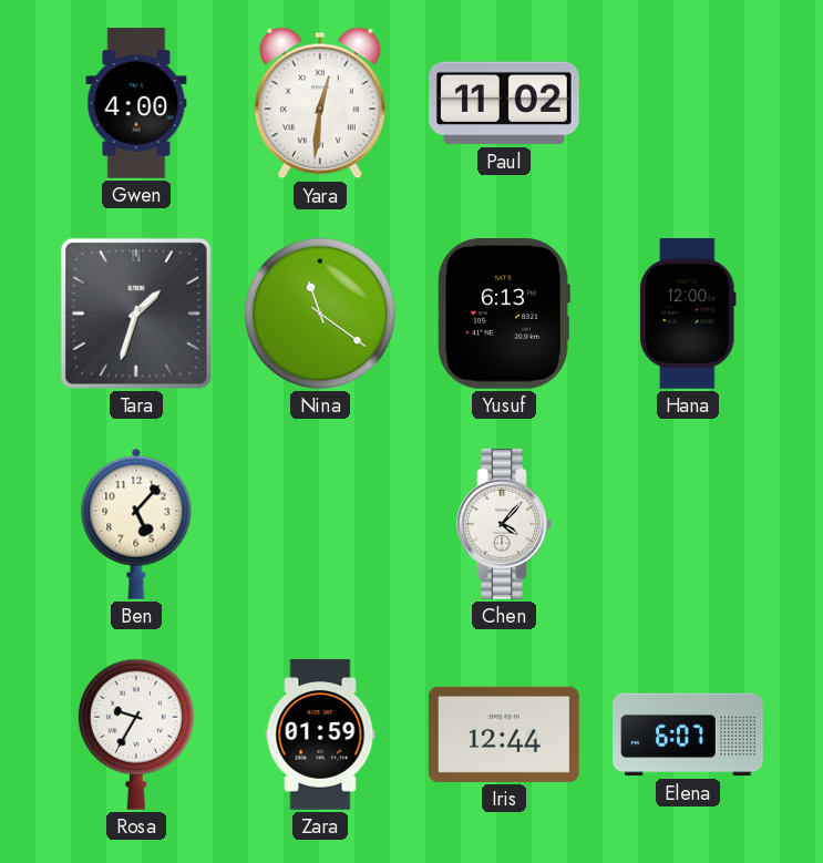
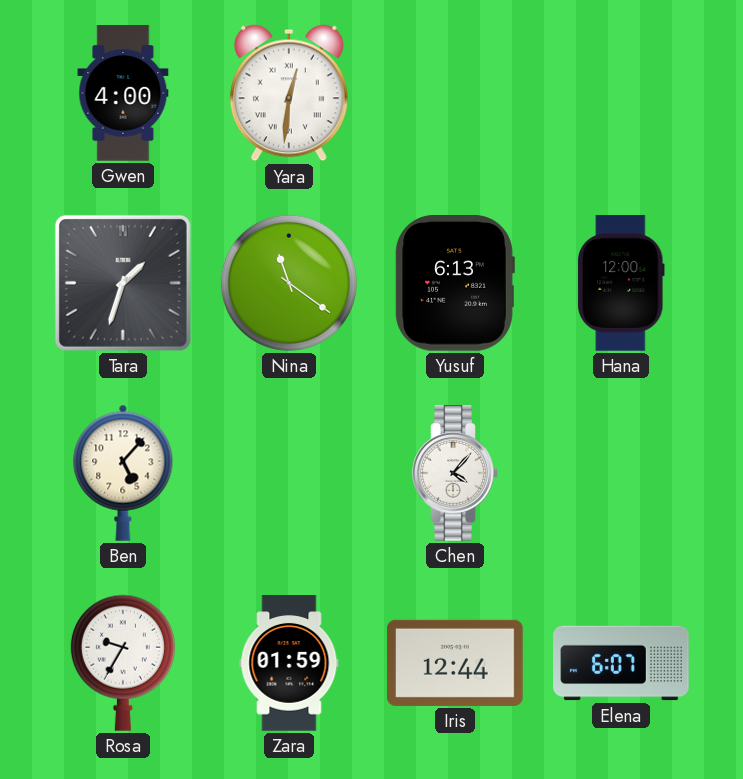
Paul: 11:02 -> none (504, 103)
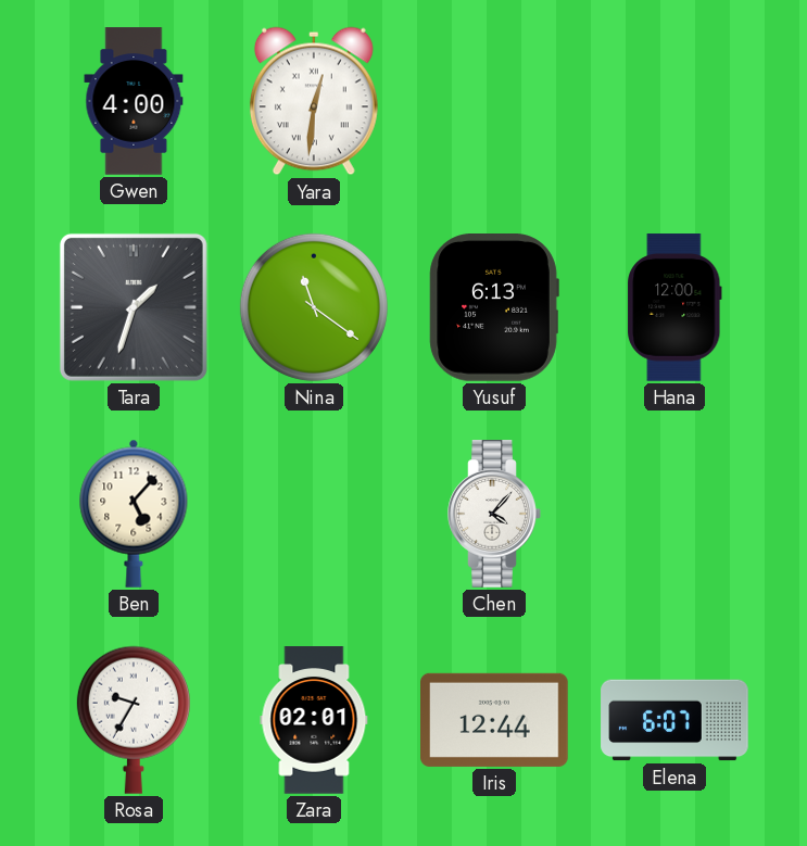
Zara: 01:59 -> 02:01 (314, 720)
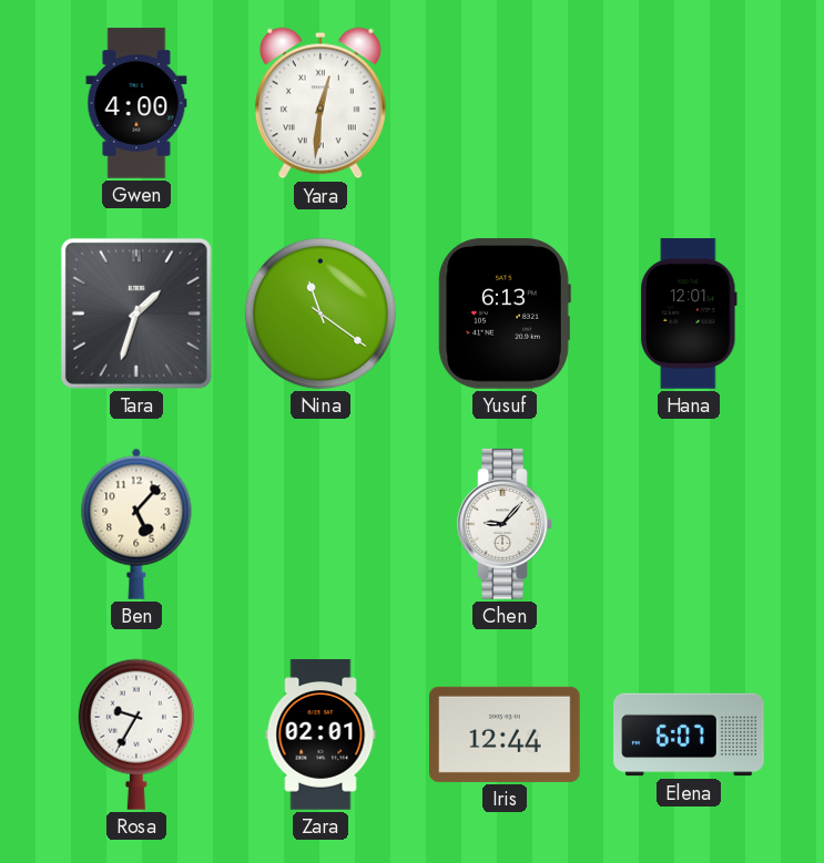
Hana: 12:00 -> 12:01 (689, 314)
Chen: 4:07 -> 9:07 (505, 524)
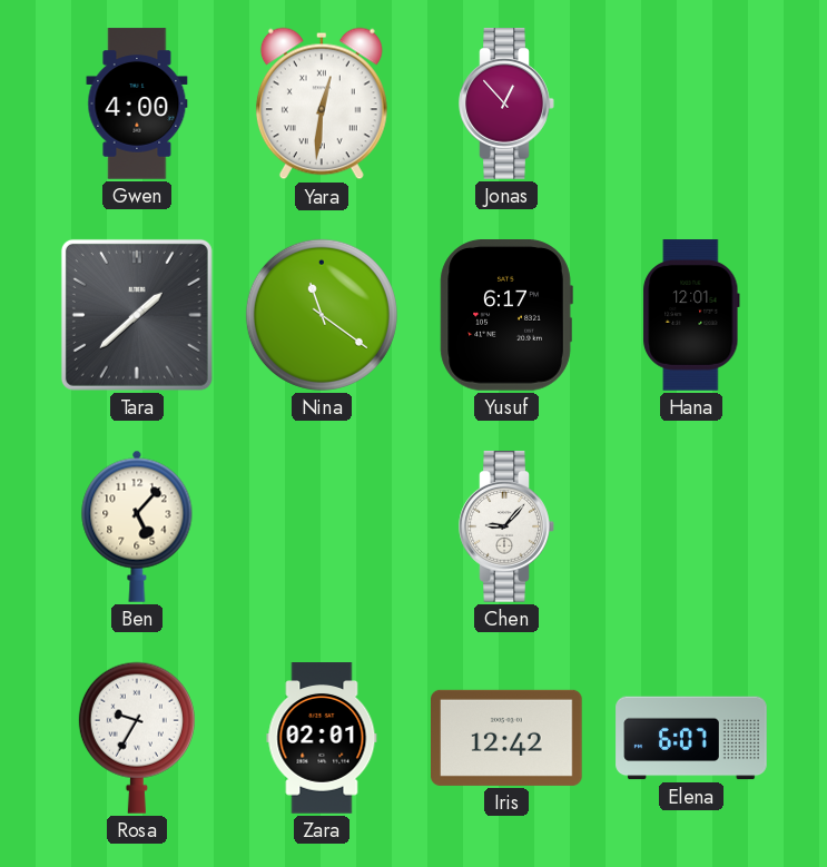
Jonas: none -> 12:53 (506, 104)
Tara: 1:33 -> 1:38 (137, 315)
Yusuf: 6:13 -> 6:17 (506, 316)
Iris: 12:44 -> 12:42 (506, 738)
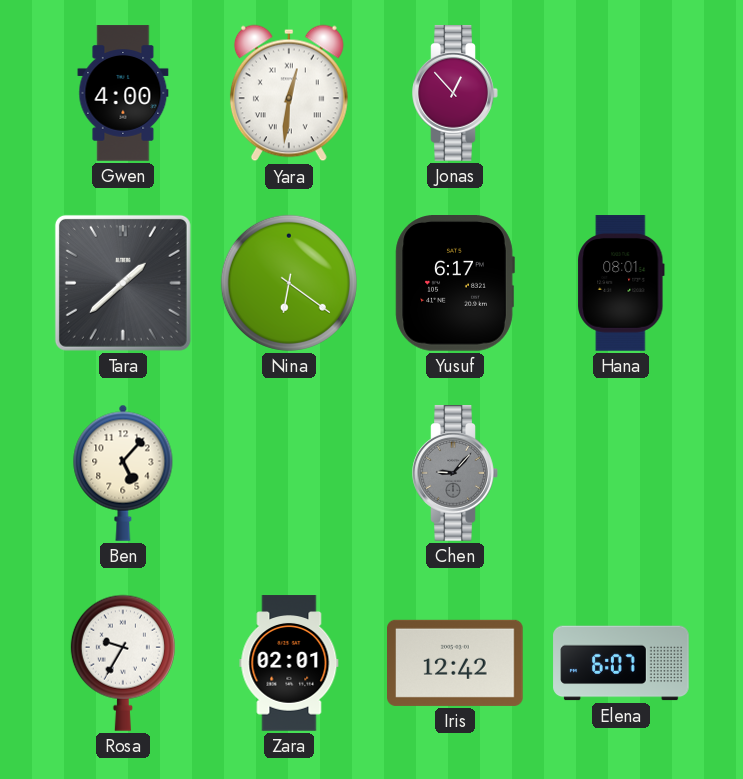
Nina: 11:21 -> 6:21 (289, 283)
Hana: 12:01 -> 08:01 (621, 283)
Chen dial: white -> grey (455, 473)
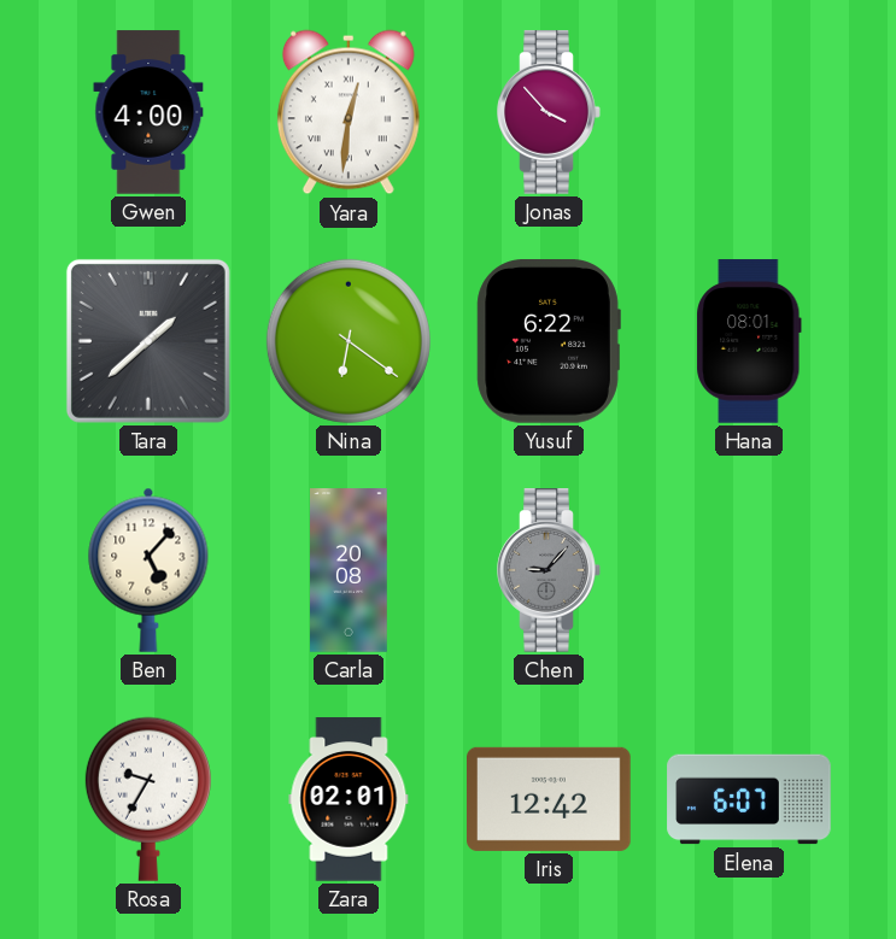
Jonas: 12:53 -> 3:53 (549, 112)
Yusuf: 6:17 -> 6:22 (549, 342)
Carla: none -> 20:08 (350, 570)
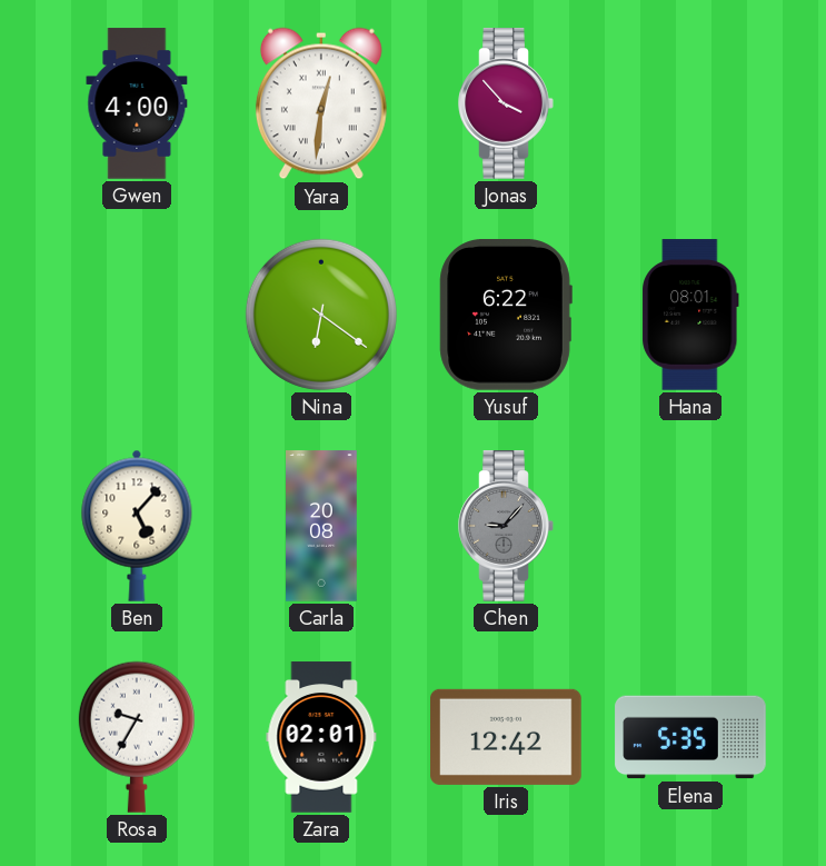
Tara: 1:38 -> none (148, 341)
Elena: 6:07 -> 5:35 (690, 737)
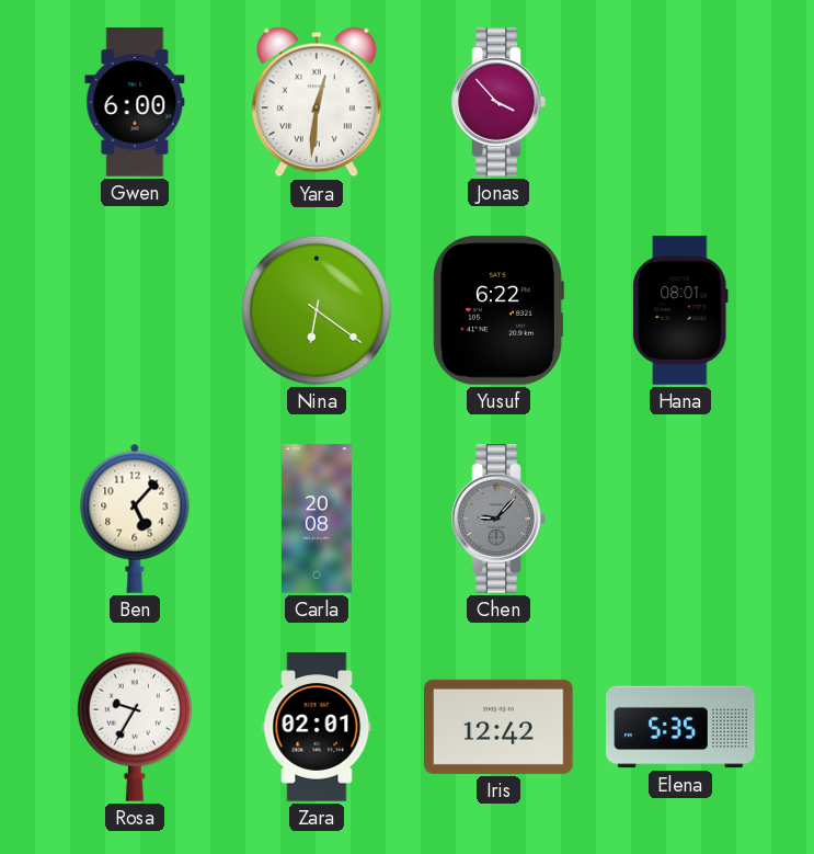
Gwen: 4:00 -> 6:00 (135, 102)
